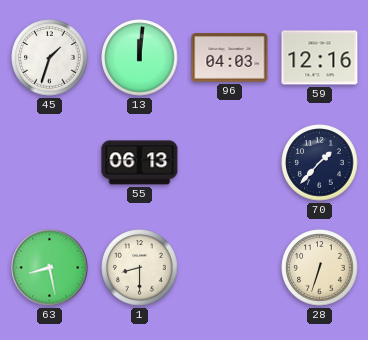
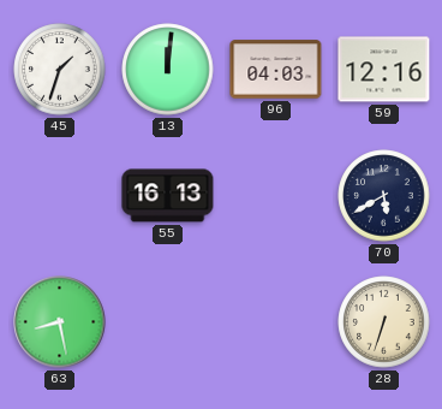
55: 06:13 -> 16:13 (168, 196)
70: 1:37 -> 5:40 (384, 196)
1: 8:30 -> none (140, 268)
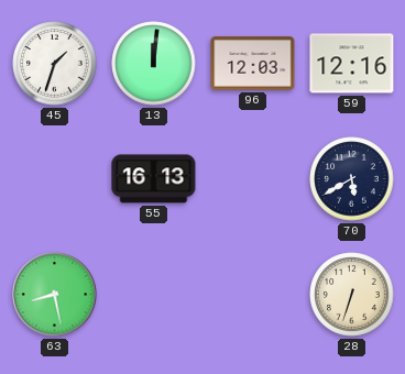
96: 04:03 -> 12:03 (253, 64)
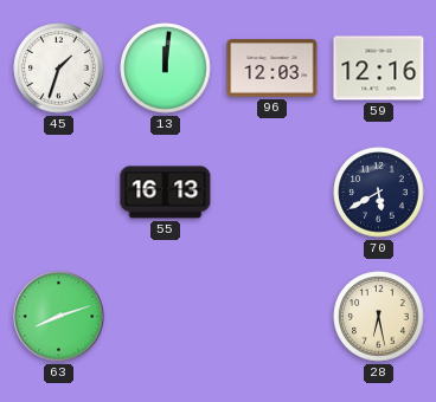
63: 8:28 -> 8:12 (59, 317)
28: 6:33 -> 6:28 (379, 317)
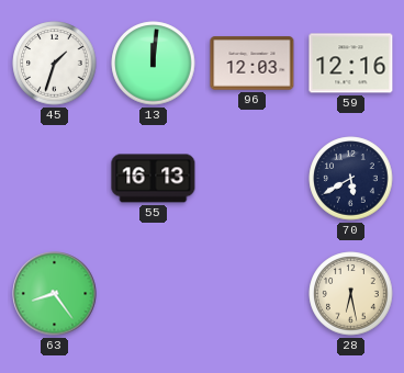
63: 8:12 -> 8:24 (55, 294)
